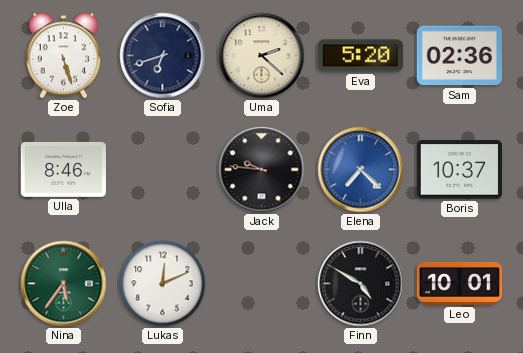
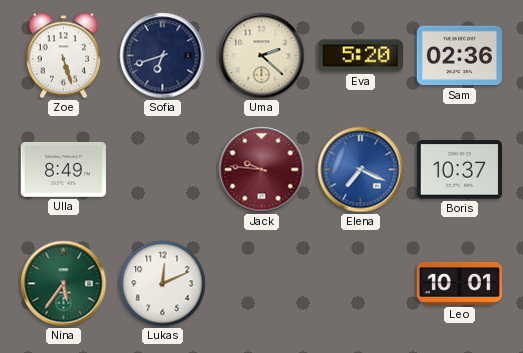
Ulla: 8:46 -> 8:49 (63, 169)
Jack dial: black -> burgundy (262, 170)
Elena: 7:22 -> 7:19 (361, 170)
Finn: 4:50 -> none (361, 284)
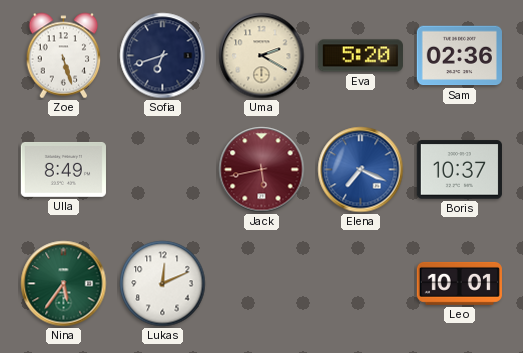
Uma: 2:22 -> 2:20 (262, 56)
Jack: 9:46 -> 5:43 (262, 170)
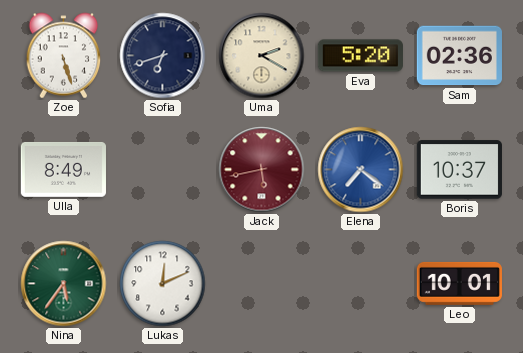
Elena: 7:19 -> 7:21 (361, 170)
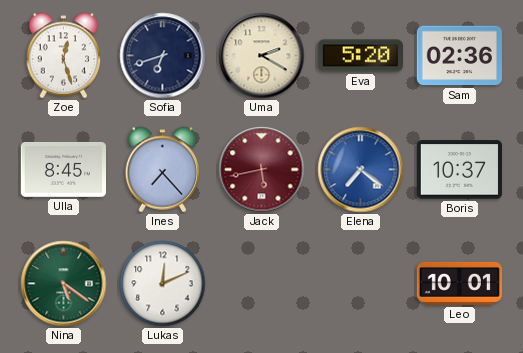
Zoe: 5:27 -> 12:27 (64, 56)
Ulla: 8:49 -> 8:45 (63, 169)
Ines: none -> 7:23 (163, 170)
Nina: 5:36 -> 5:21 (64, 284)
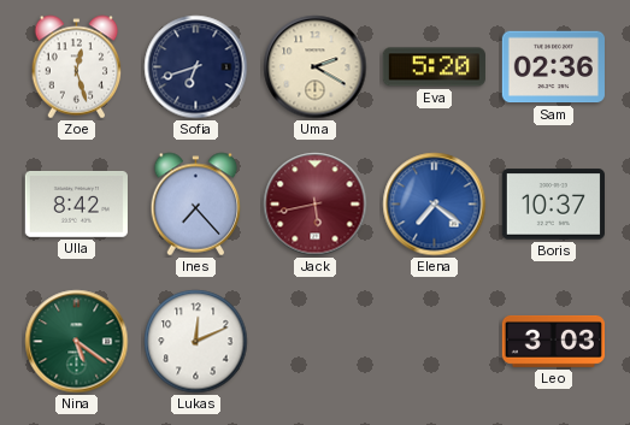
Ulla: 8:45 -> 8:42 (76, 203)
Leo: 10:01 -> 3:03 (553, 341)
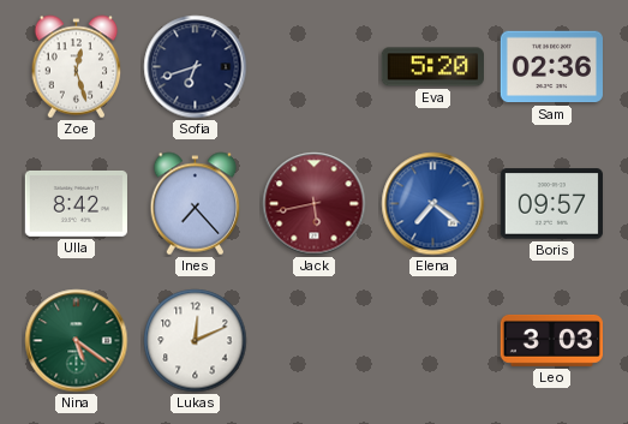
Uma: 2:20 -> none (316, 67)
Boris: 10:37 -> 09:57 (551, 204)
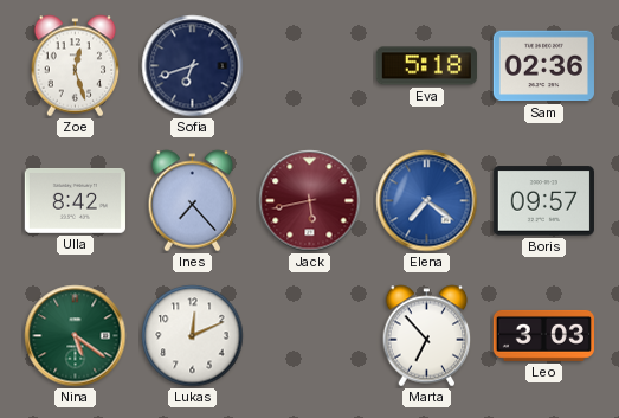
Eva: 5:20 -> 5:18 (426, 66)
Marta: none -> 6:53 (427, 336)
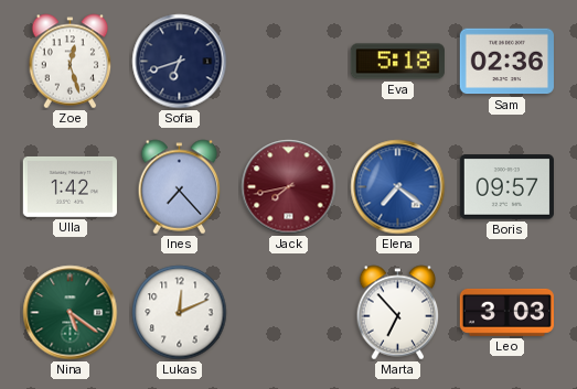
Ulla: 8:42 -> 1:42 (70, 186)
Jack: 5:43 -> 7:43 (289, 187)
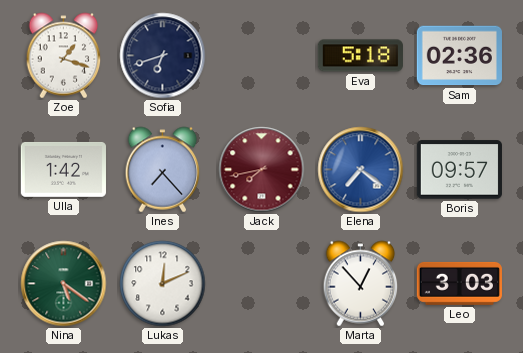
Zoe: 12:27 -> 1:18 (64, 56)
Marta: 6:53 -> 12:53 (361, 284)
